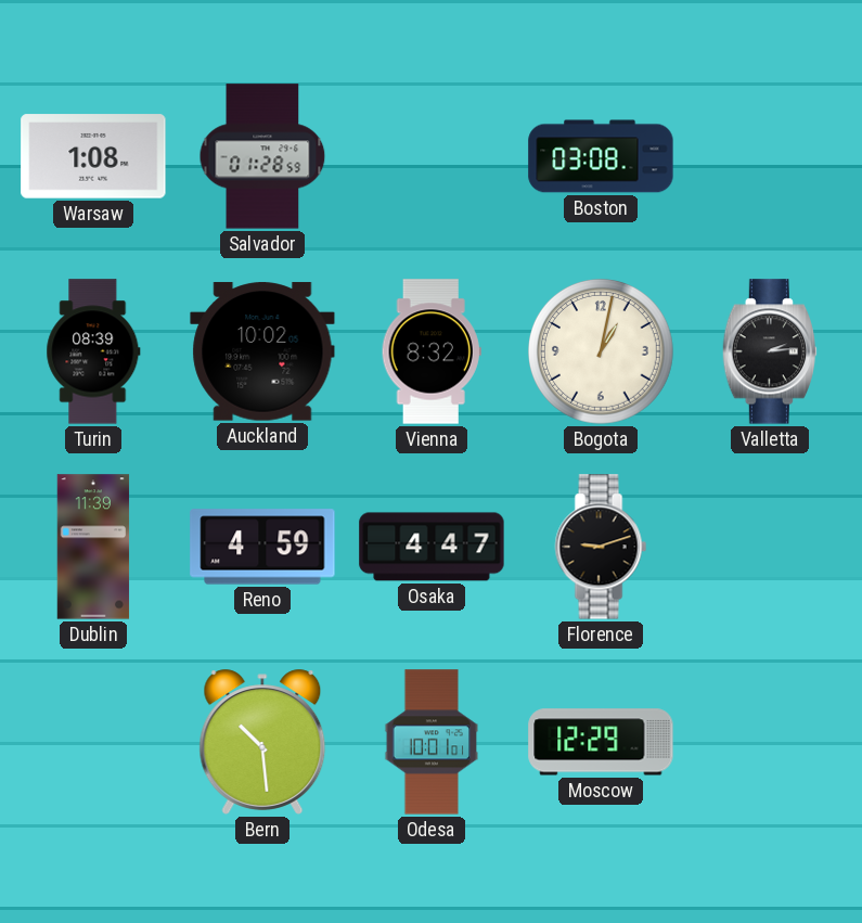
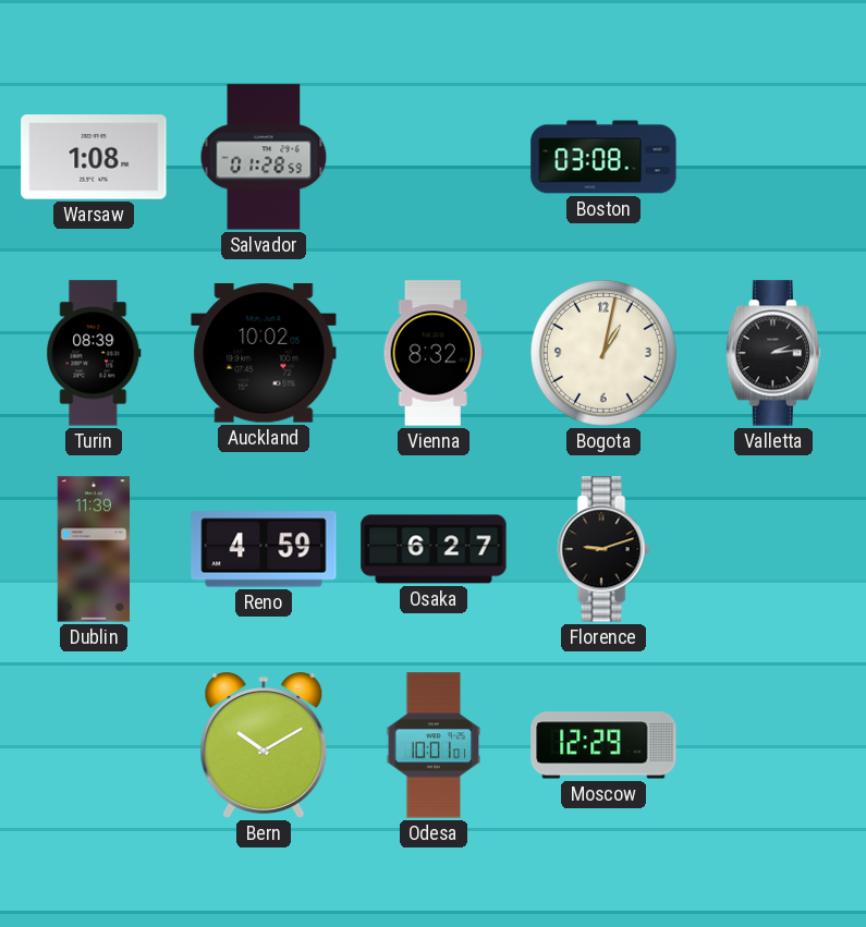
Osaka: 4:47 -> 6:27 (434, 549)
Bern: 10:29 -> 10:10 (264, 745)
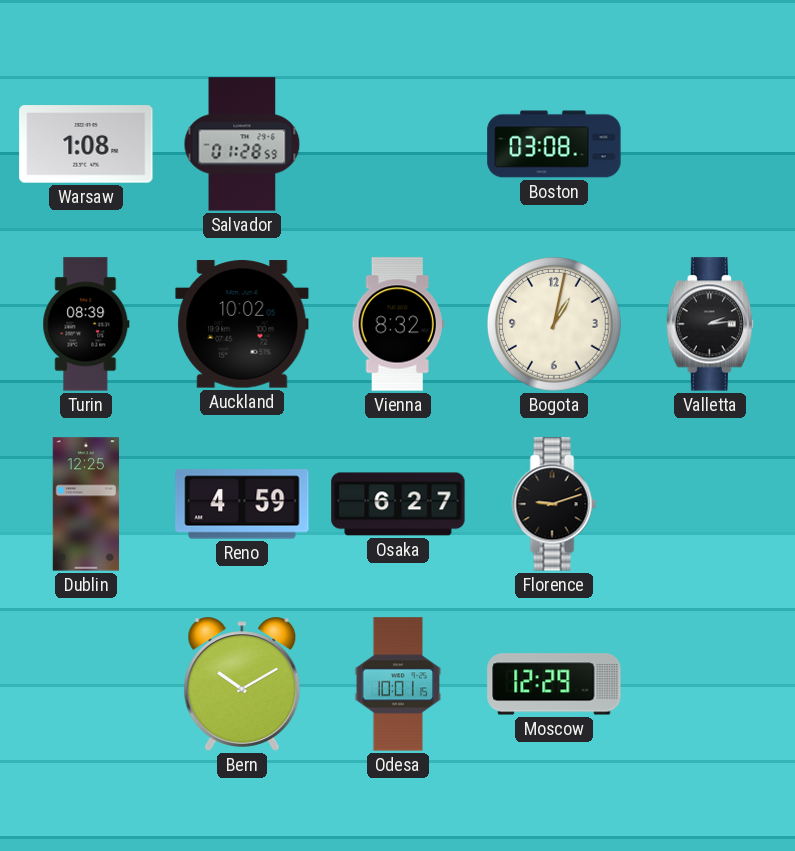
Dublin: 11:39 -> 12:25 (86, 504)
Odesa: 10:01:01 -> 10:01:15 (398, 684)
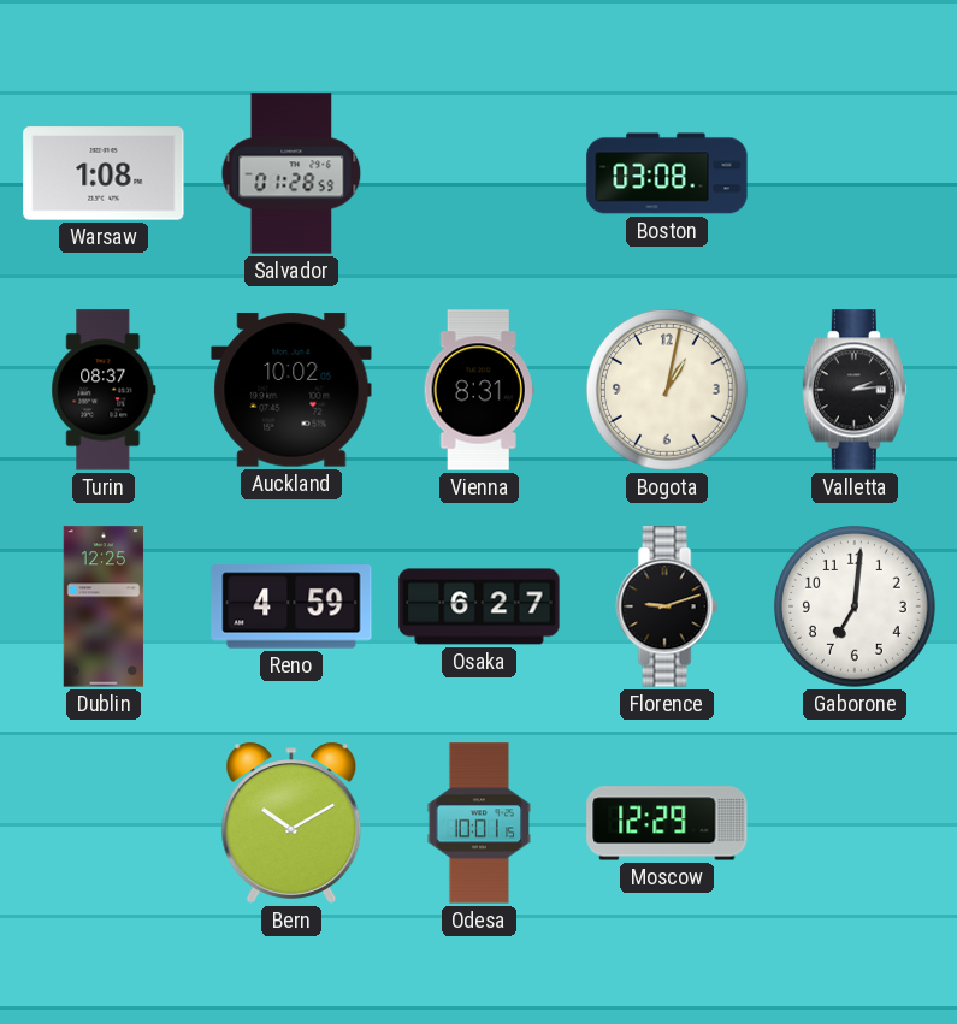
Turin: 08:39 -> 08:37 (104, 390)
Vienna: 8:32 -> 8:31 (479, 390)
Gaborone: none -> 7:01 (856, 608)
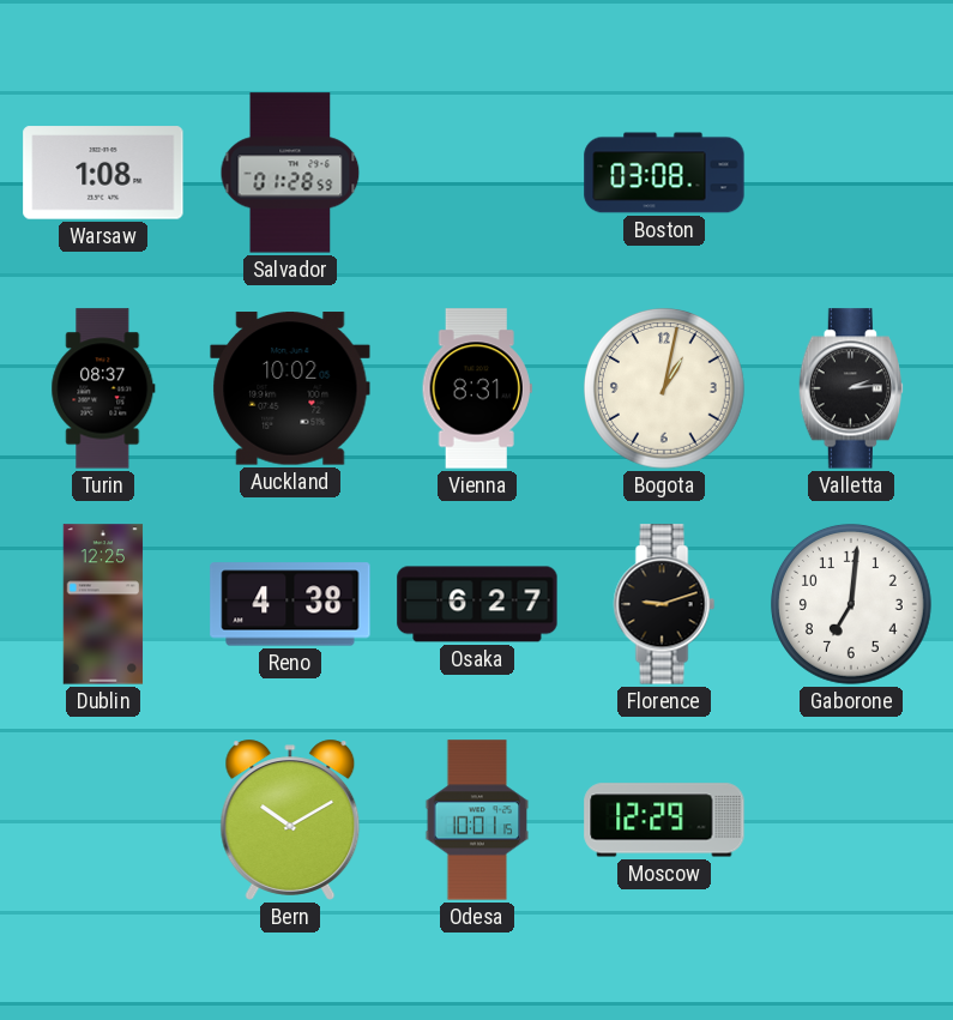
Reno: 4:59 -> 4:38 (290, 604)
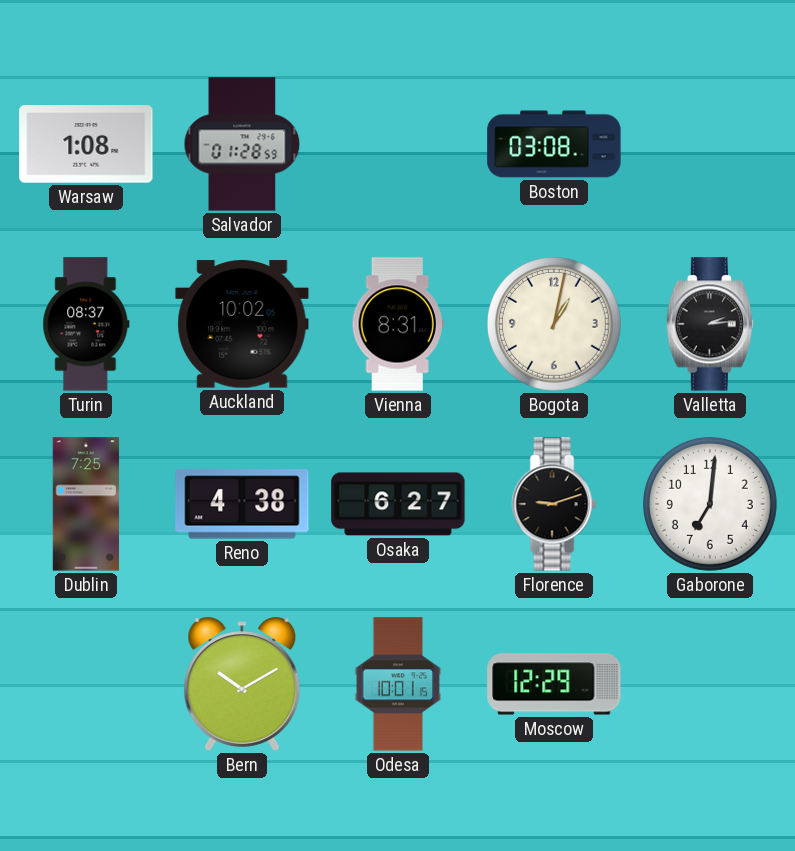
Dublin: 12:25 -> 7:25 (86, 504)
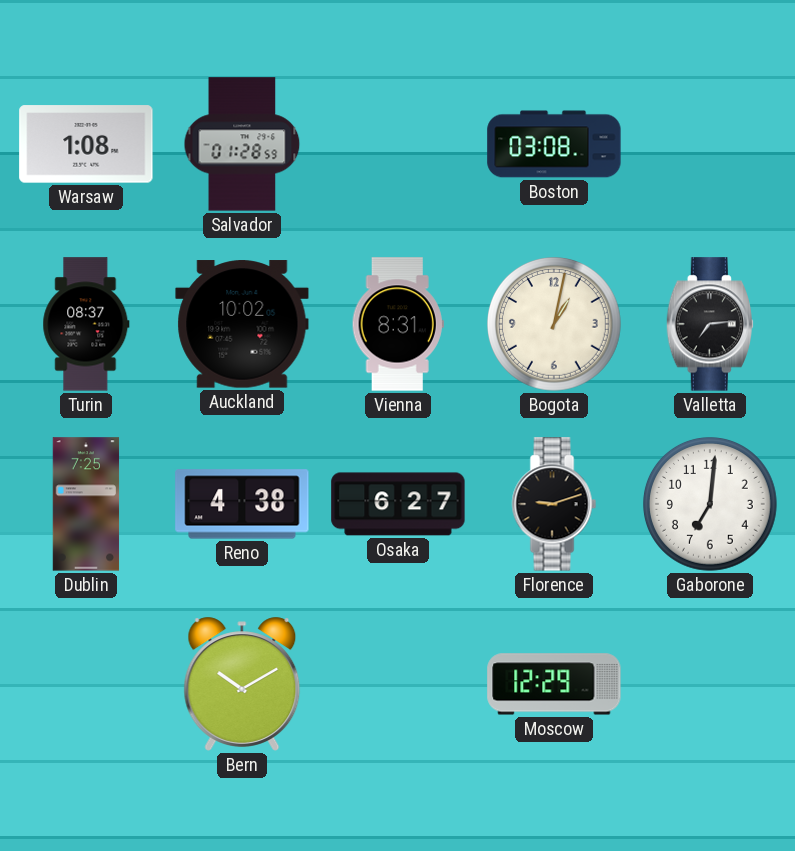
Valletta: 2:14 -> 7:14 (709, 324)
Odesa: 10:01 -> none (398, 684)
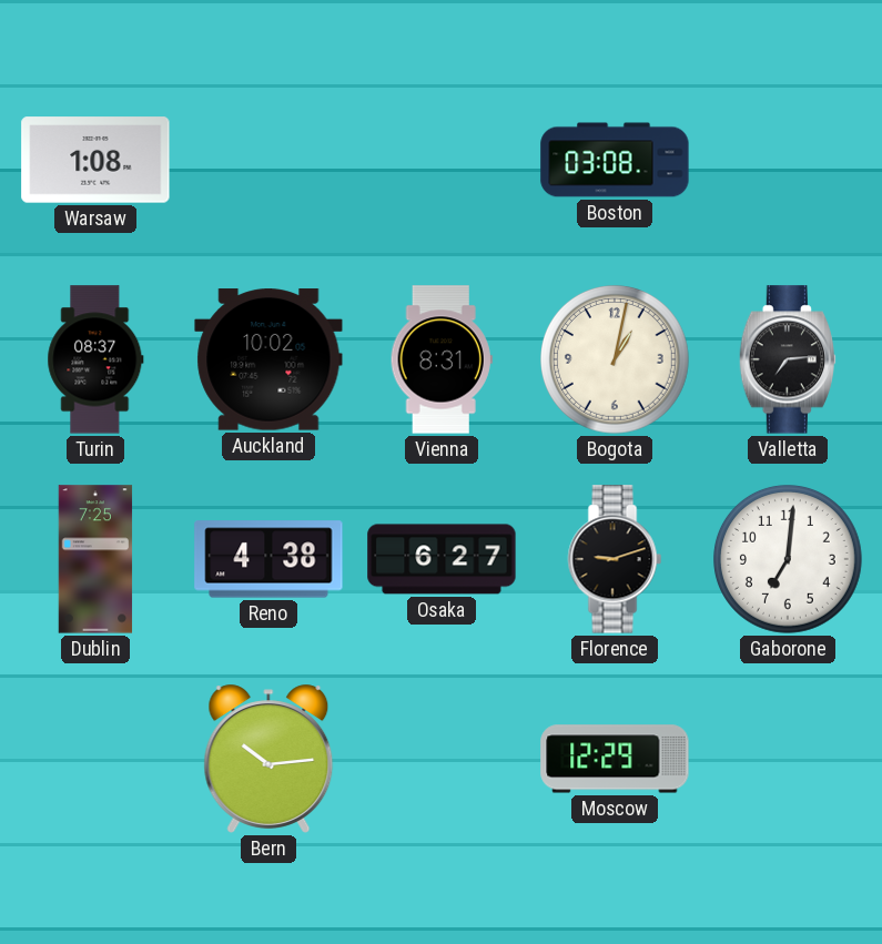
Salvador: 01:28 -> none (242, 144)
Bern: 10:10 -> 10:14 (268, 759)
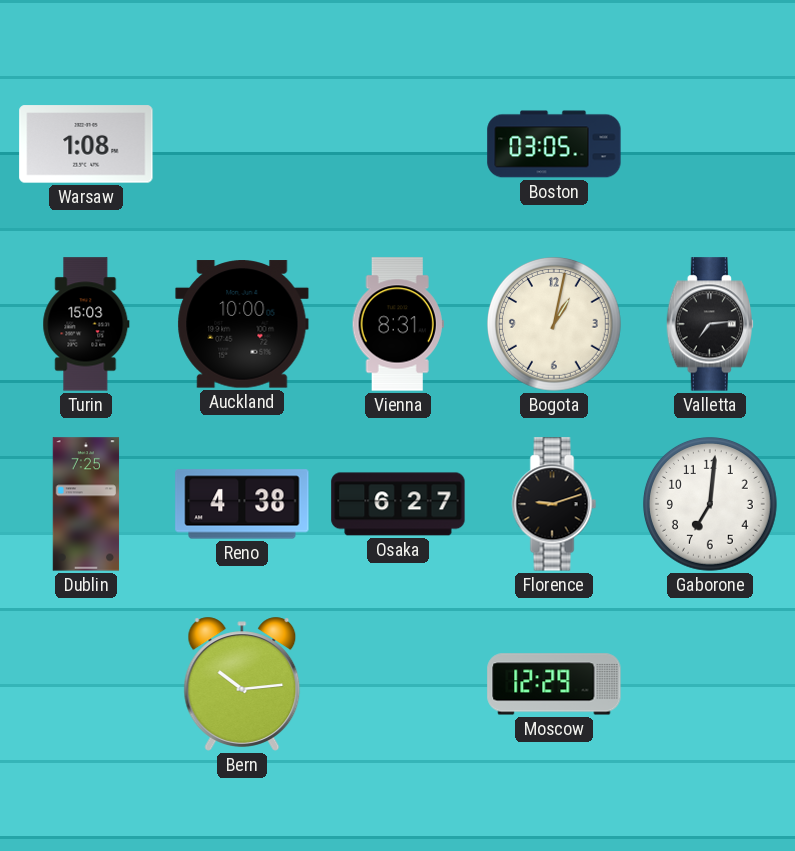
Boston: 03:08 -> 03:05 (554, 144)
Turin: 08:37 -> 15:03 (86, 324)
Auckland: 10:02 -> 10:00 (242, 324)
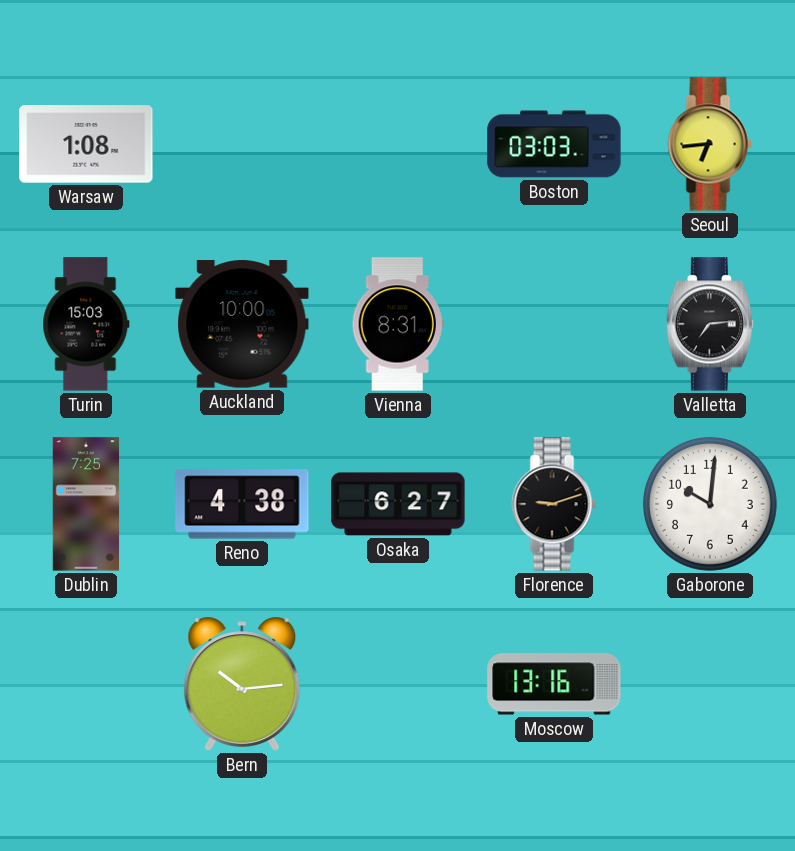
Boston: 03:05 -> 03:03 (554, 144)
Seoul: none -> 6:44 (710, 144)
Bogota: 1:02 -> none (555, 325)
Gaborone: 7:01 -> 10:01 (711, 505)
Moscow: 12:29 -> 13:16 (554, 684)
